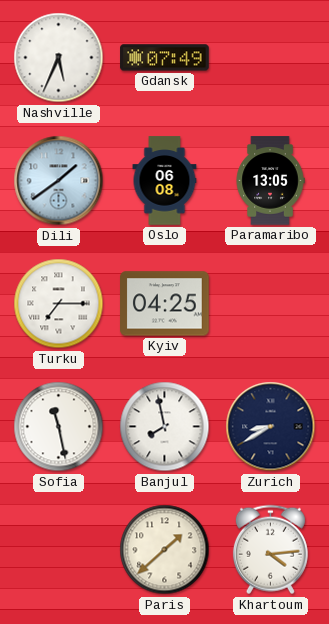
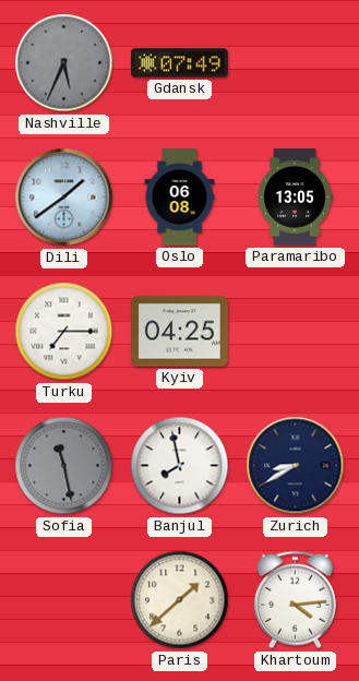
Nashville dial: white -> grey (64, 63)
Sofia dial: white -> grey (64, 466)
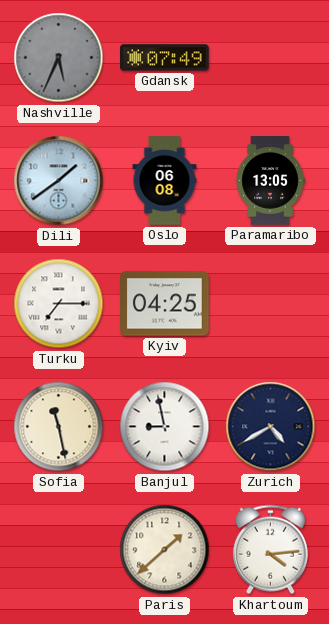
Sofia dial: grey -> cream (59, 427)
Banjul: 7:58 -> 8:58 (165, 427)
Zurich: 8:40 -> 4:40 (271, 427)
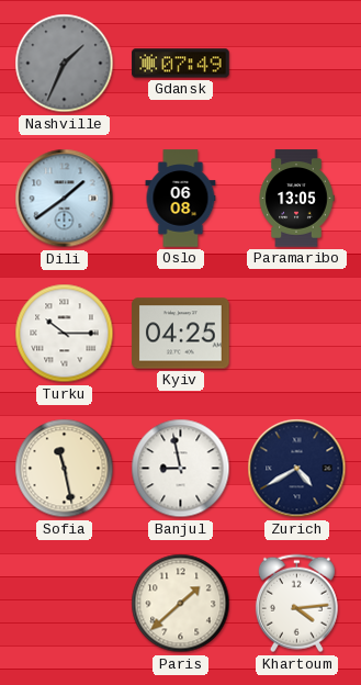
Nashville: 5:34 -> 1:34 (65, 64)
Turku: 7:15 -> 10:15 (65, 334)
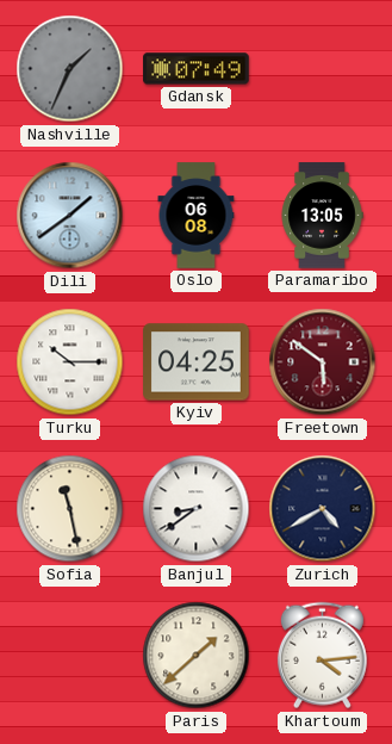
Freetown: none -> 5:51 (323, 362)
Banjul: 8:58 -> 8:39 (197, 509)
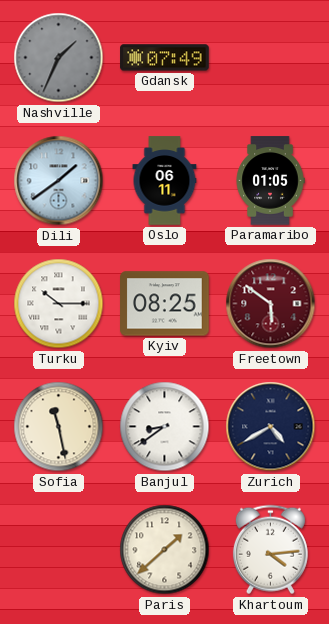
Oslo: 06:08 -> 06:11 (165, 181)
Paramaribo: 13:05 -> 01:05 (270, 181)
Kyiv: 04:25 -> 08:25 (165, 304)
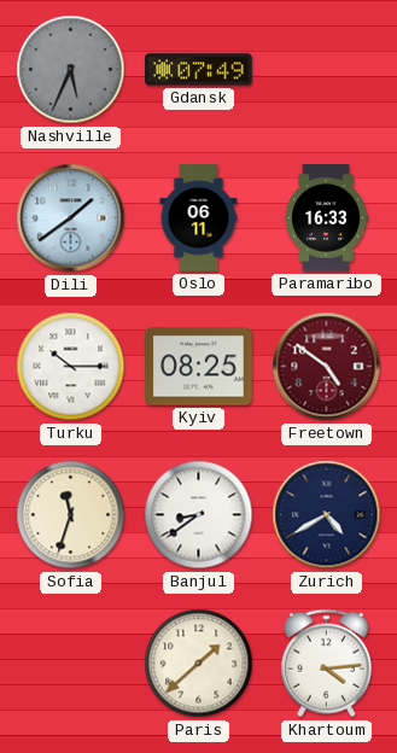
Nashville: 1:34 -> 5:34 (71, 70)
Paramaribo: 01:05 -> 16:33 (326, 218)
Freetown: 5:51 -> 4:51 (327, 367)
Sofia: 11:28 -> 11:33 (71, 515)
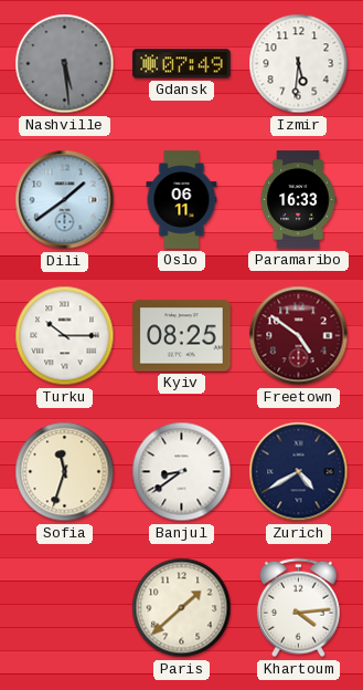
Nashville: 5:34 -> 5:29 (65, 64)
Izmir: none -> 5:31 (299, 64)
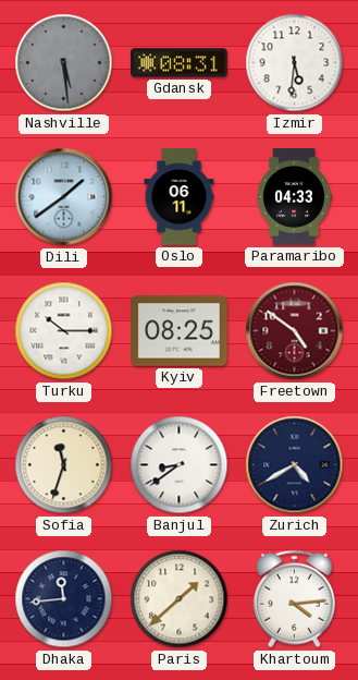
Gdansk: 07:49 -> 08:31 (180, 63)
Paramaribo: 16:33 -> 04:33 (294, 197)
Dhaka: none -> 11:44 (64, 599)
